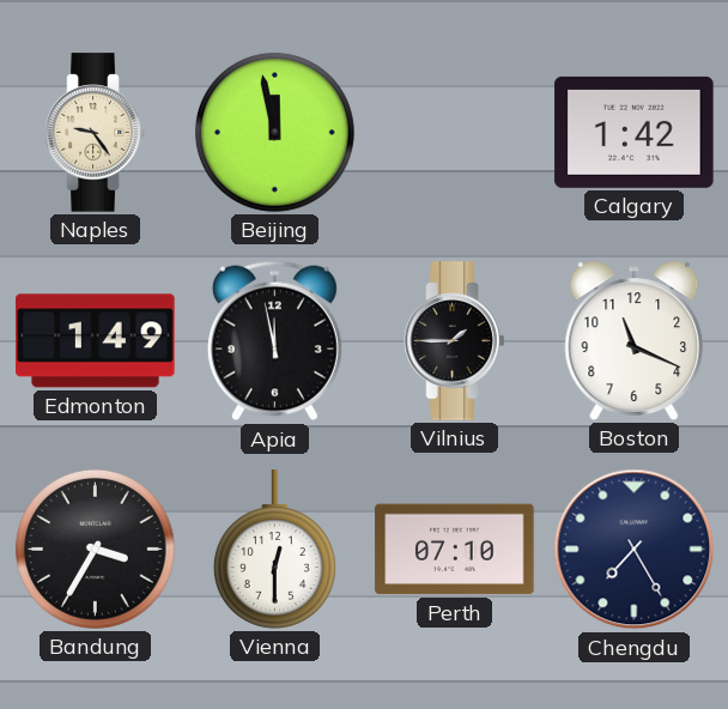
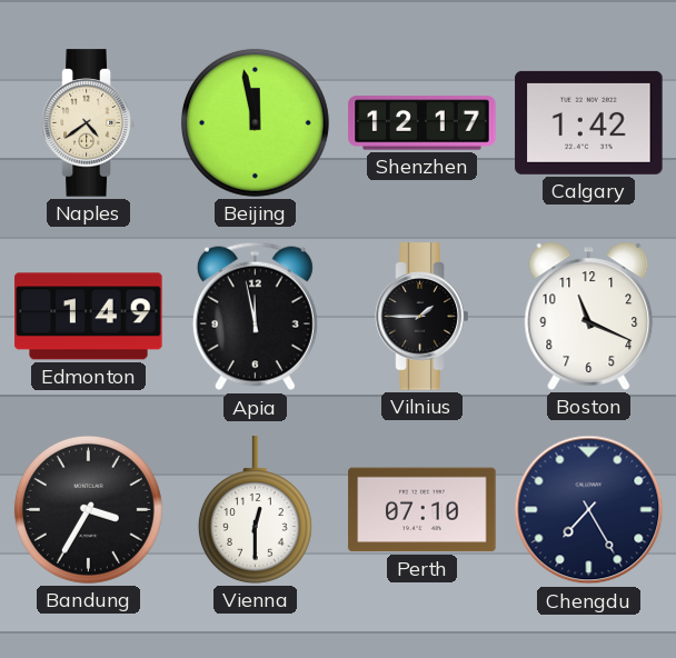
Naples: 9:24 -> 4:39 (89, 123)
Shenzhen: none -> 12:17 (422, 123)
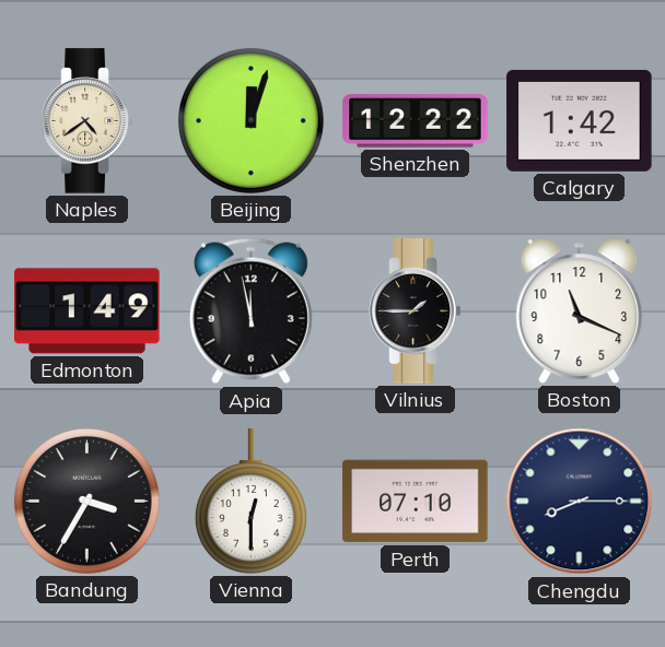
Beijing: 11:58 -> 12:03 (250, 120)
Shenzhen: 12:17 -> 12:22 (416, 121)
Chengdu: 7:25 -> 8:15 (580, 502)
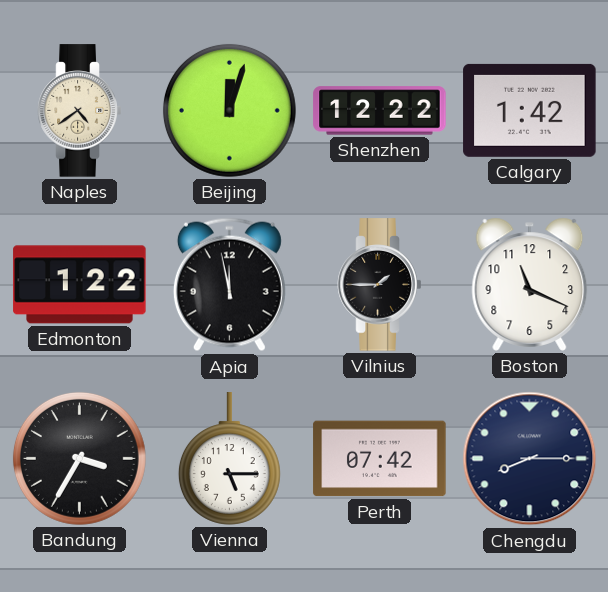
Edmonton: 1:49 -> 1:22 (80, 285)
Vienna: 12:30 -> 5:15 (229, 459)
Perth: 07:10 -> 07:42 (380, 459)
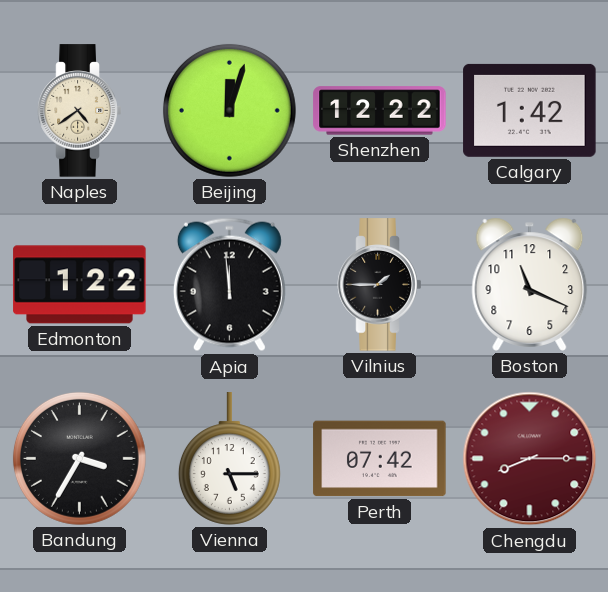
Apia: 11:58 -> 11:59 (229, 285)
Chengdu dial: navy -> burgundy (530, 459)
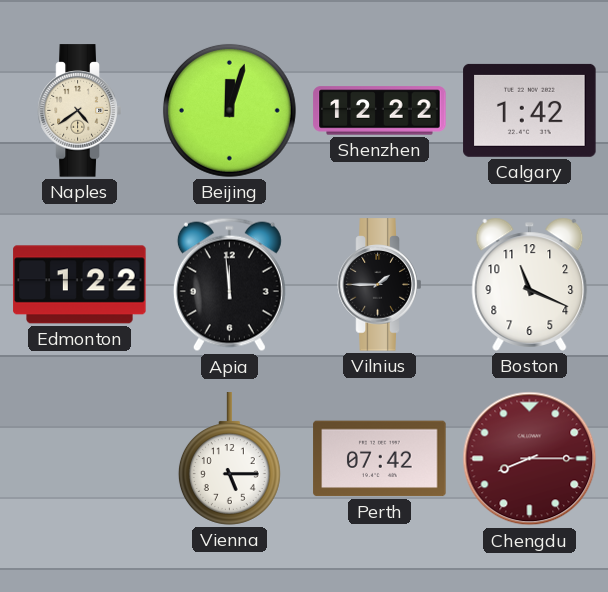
Bandung: 3:35 -> none (79, 458)
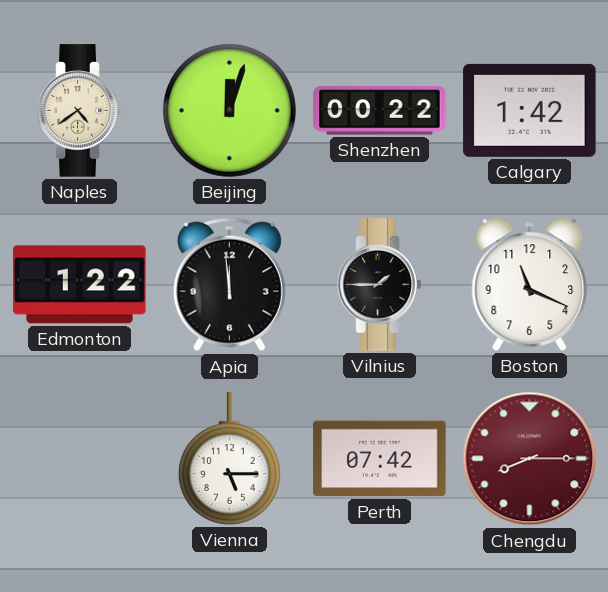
Shenzhen: 12:22 -> 00:22 (380, 111)
